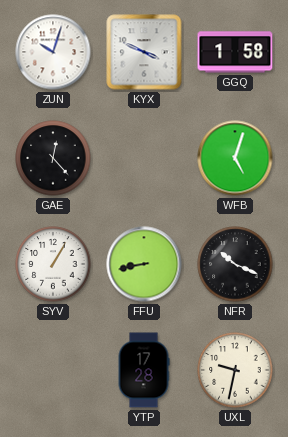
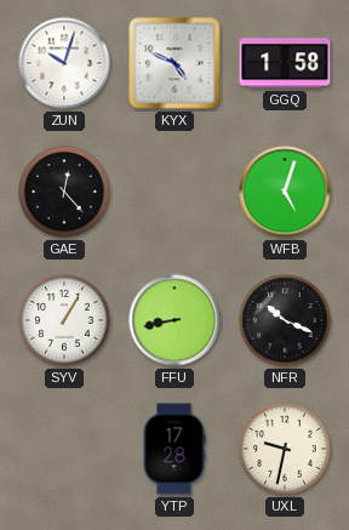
KYX: 3:49 -> 4:49 (174, 63)
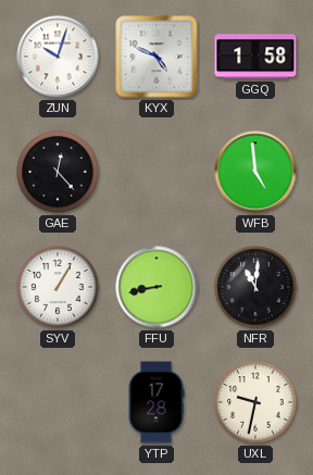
WFB: 5:03 -> 4:59 (255, 172)
NFR: 10:19 -> 11:01 (255, 287)
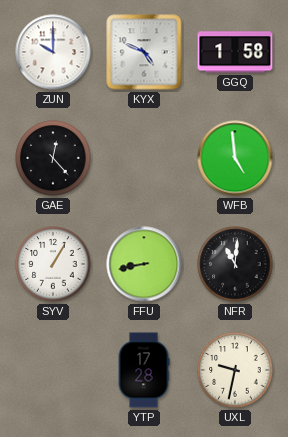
ZUN: 10:03 -> 10:00 (53, 52)
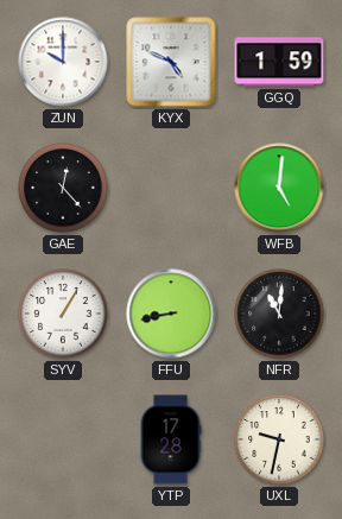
GGQ: 1:58 -> 1:59 (279, 62)
WFB: 4:59 -> 5:01 (279, 188)
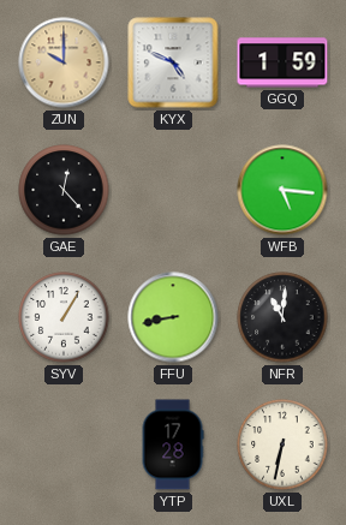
ZUN dial: white -> champagne (64, 62)
WFB: 5:01 -> 5:16 (282, 190)
UXL: 9:32 -> 6:32 (282, 445)
